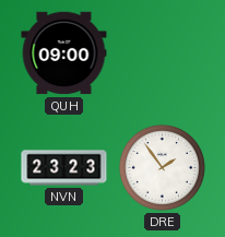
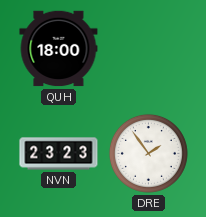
QUH: 09:00 -> 18:00 (59, 49)
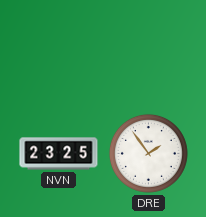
QUH: 18:00 -> none (59, 49)
NVN: 23:23 -> 23:25 (59, 154)
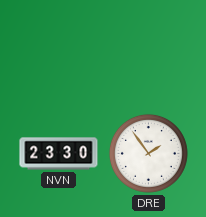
NVN: 23:25 -> 23:30 (59, 154)
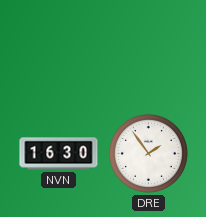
NVN: 23:30 -> 16:30 (59, 154)
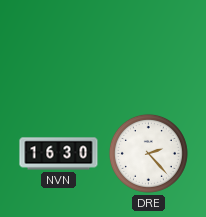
DRE: 1:54 -> 2:23 (148, 153)
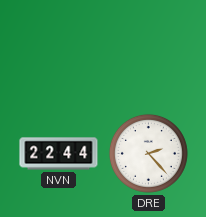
NVN: 16:30 -> 22:44 (59, 154)
